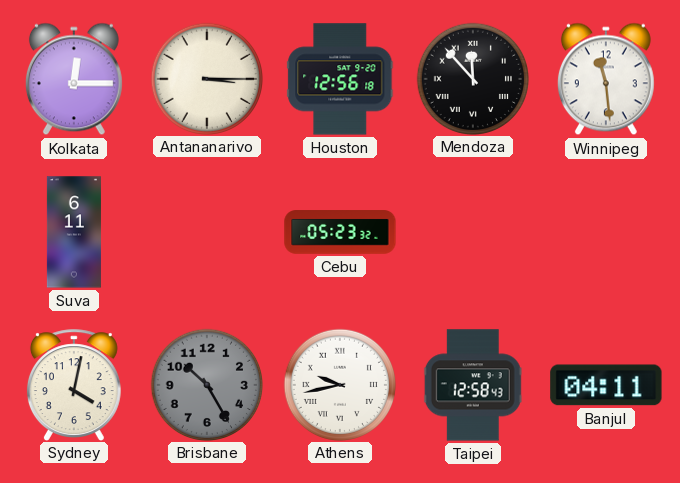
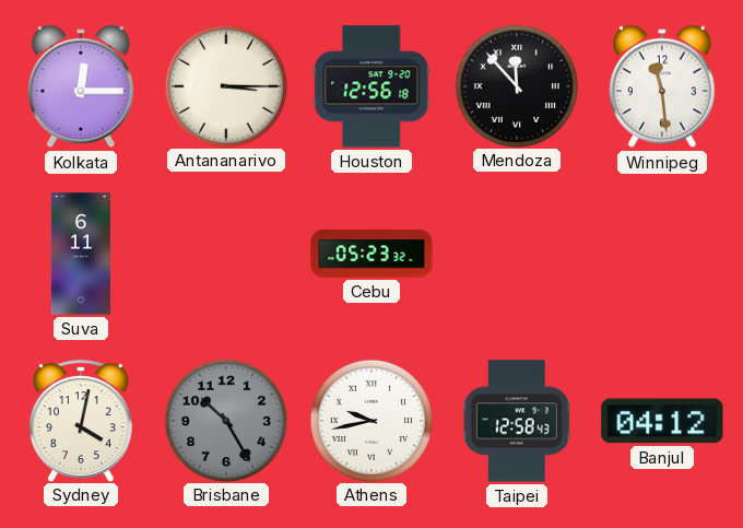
Banjul: 04:11 -> 04:12 (662, 421)
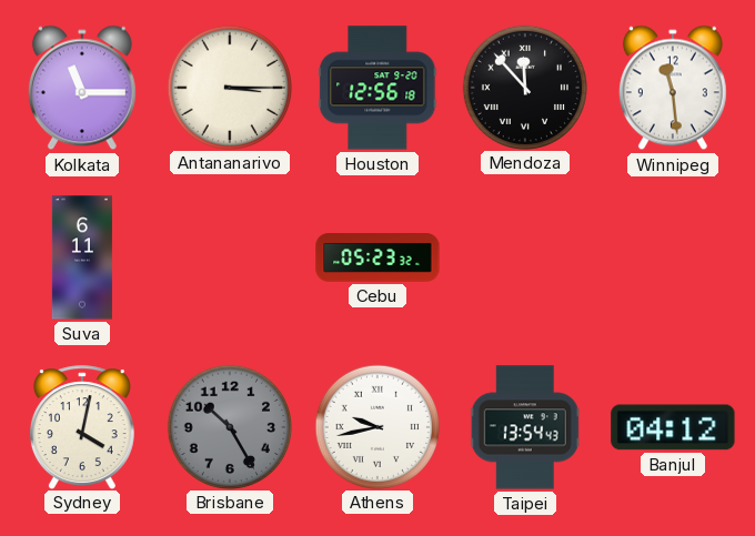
Kolkata: 12:15 -> 11:15 (82, 88)
Taipei: 12:58 -> 13:54 (525, 427)
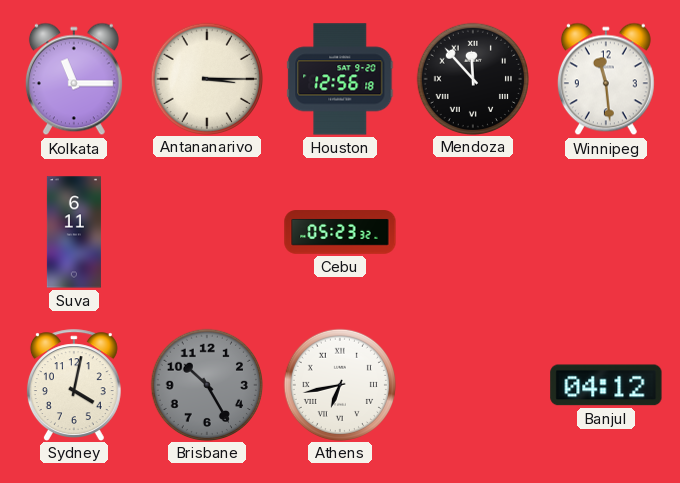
Athens: 9:43 -> 6:43 (339, 384)
Taipei: 13:54 -> none (525, 427)
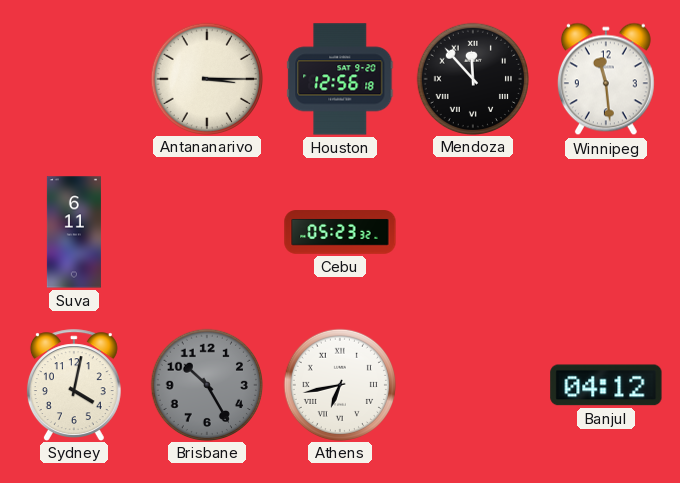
Kolkata: 11:15 -> none (74, 79)
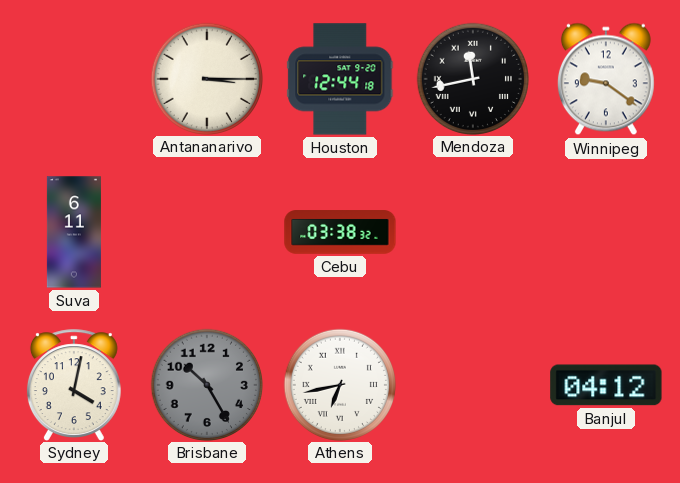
Houston: 12:56 -> 12:44 (340, 79)
Mendoza: 11:53 -> 11:43 (472, 78)
Winnipeg: 11:29 -> 9:21 (606, 79)
Cebu: 05:23 -> 03:38 (340, 232)
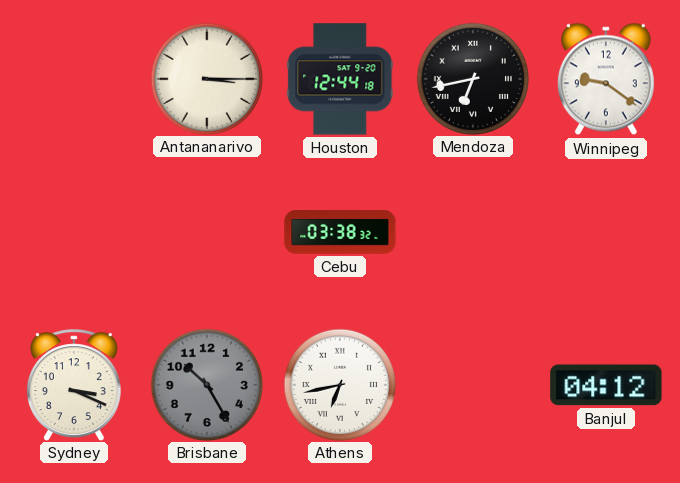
Mendoza: 11:43 -> 6:43 (472, 78)
Suva: 6:11 -> none (74, 232)
Sydney: 4:02 -> 3:19 (74, 385)
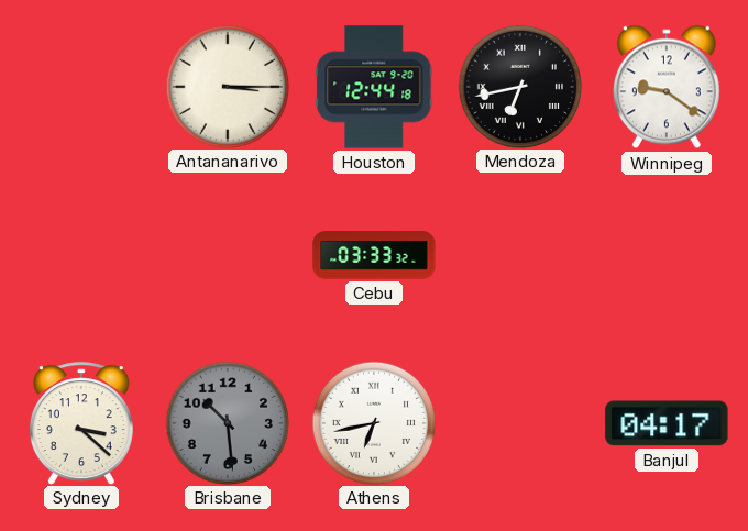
Cebu: 03:38 -> 03:33 (374, 255)
Sydney: 3:19 -> 3:22 (81, 423)
Brisbane: 10:25 -> 10:29 (227, 422)
Banjul: 04:12 -> 04:17 (667, 423)
